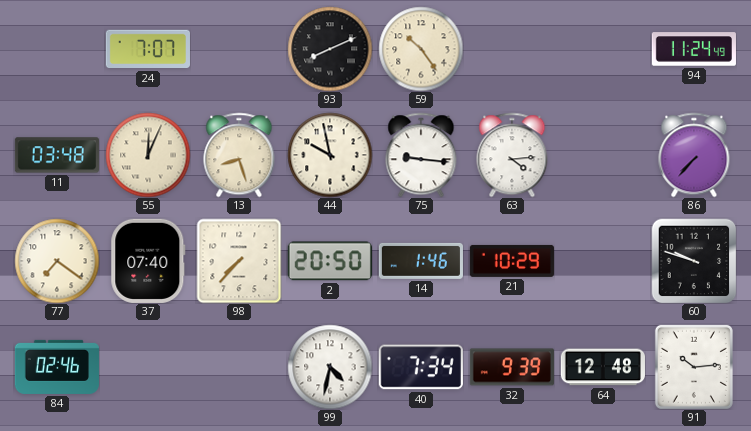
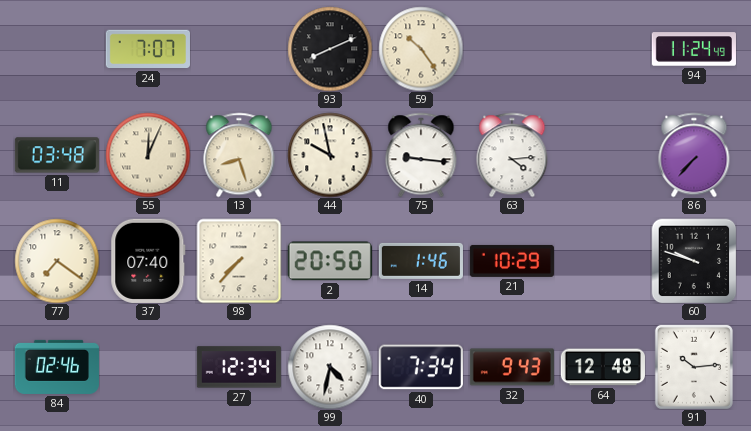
27: none -> 12:34 (239, 367)
32: 9:39 -> 9:43 (512, 367)
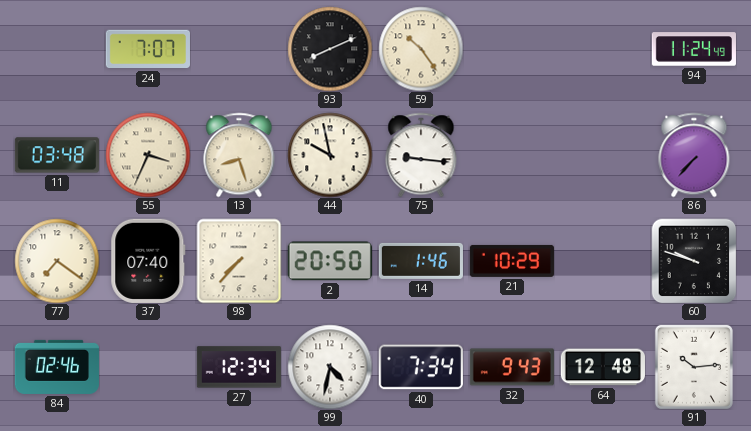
55: 12:04 -> 3:34 (148, 155)
63: 4:14 -> none (512, 155)
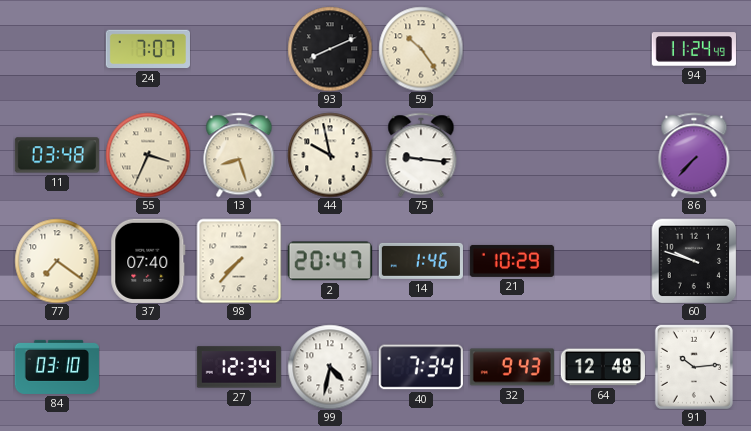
2: 20:50 -> 20:47 (330, 261)
84: 02:46 -> 03:10 (57, 367)
